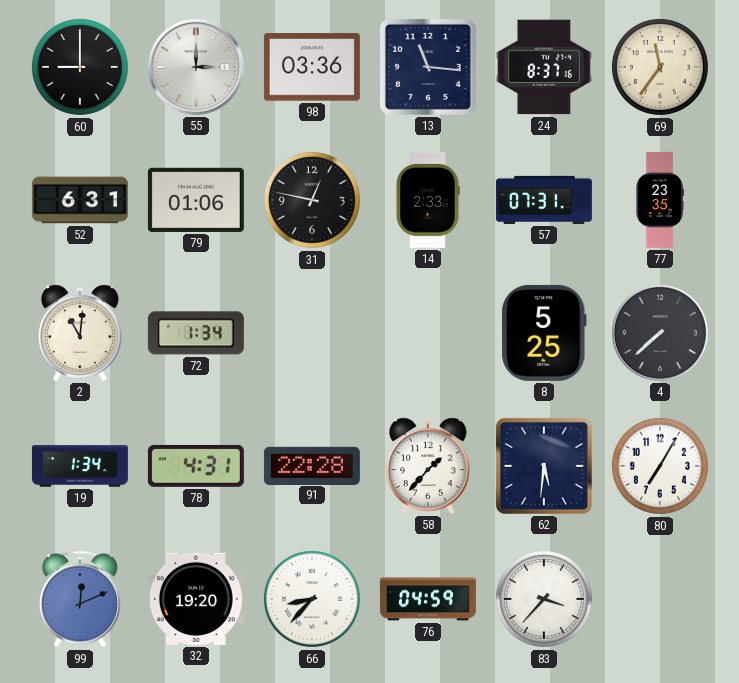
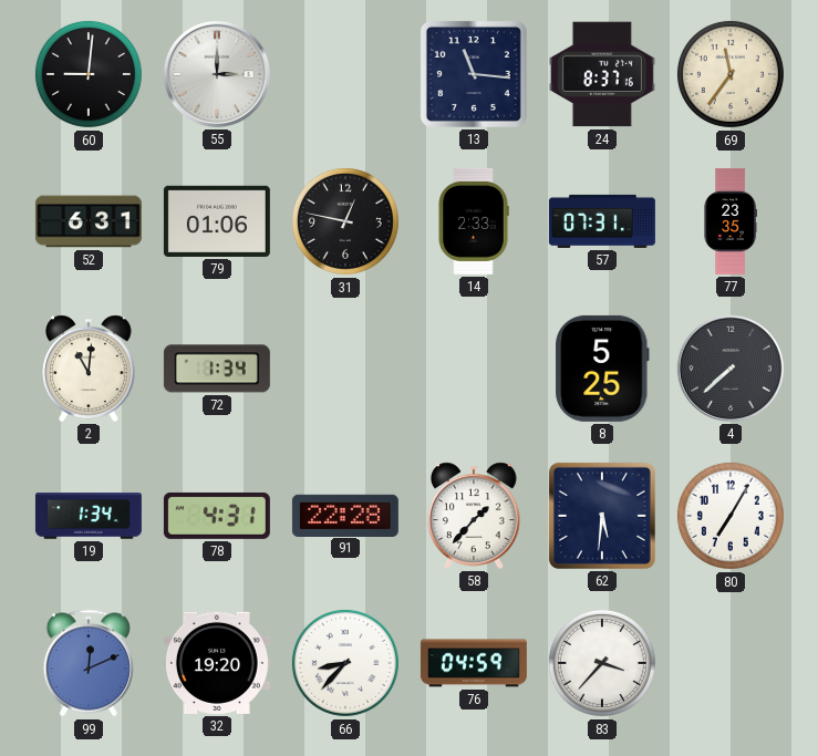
60: 9:00 -> 9:01 (89, 74)
98: 03:36 -> none (312, 67)
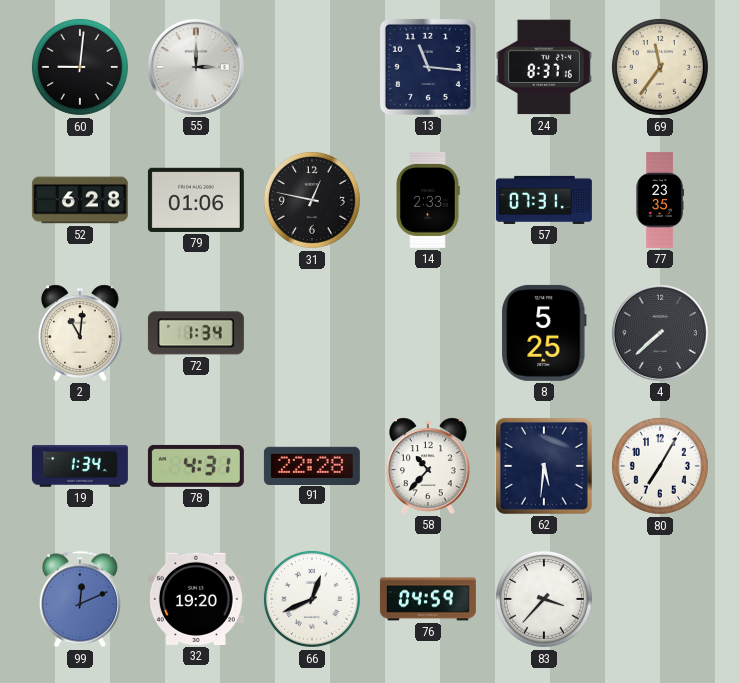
52: 6:31 -> 6:28 (80, 200)
58: 1:37 -> 10:37 (429, 466)
66: 8:37 -> 12:41 (312, 599)
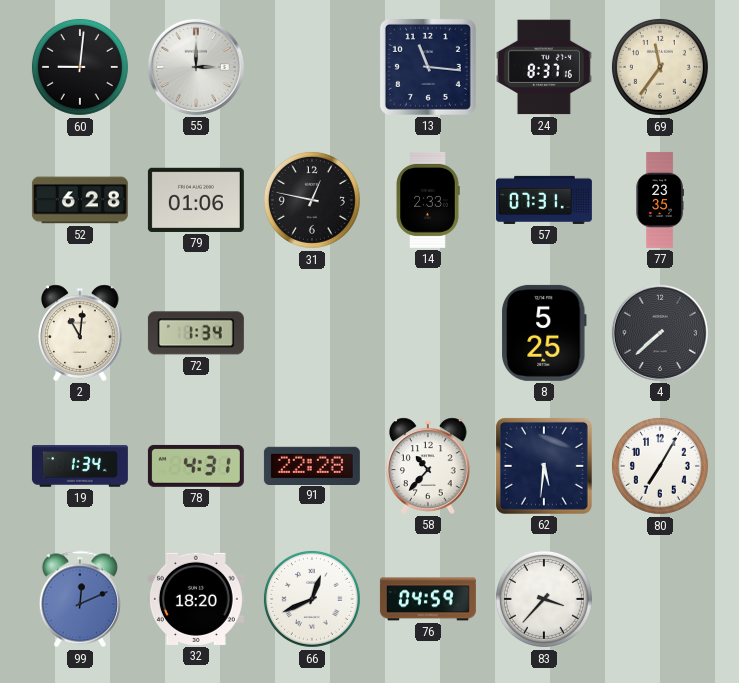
32: 19:20 -> 18:20 (196, 599)
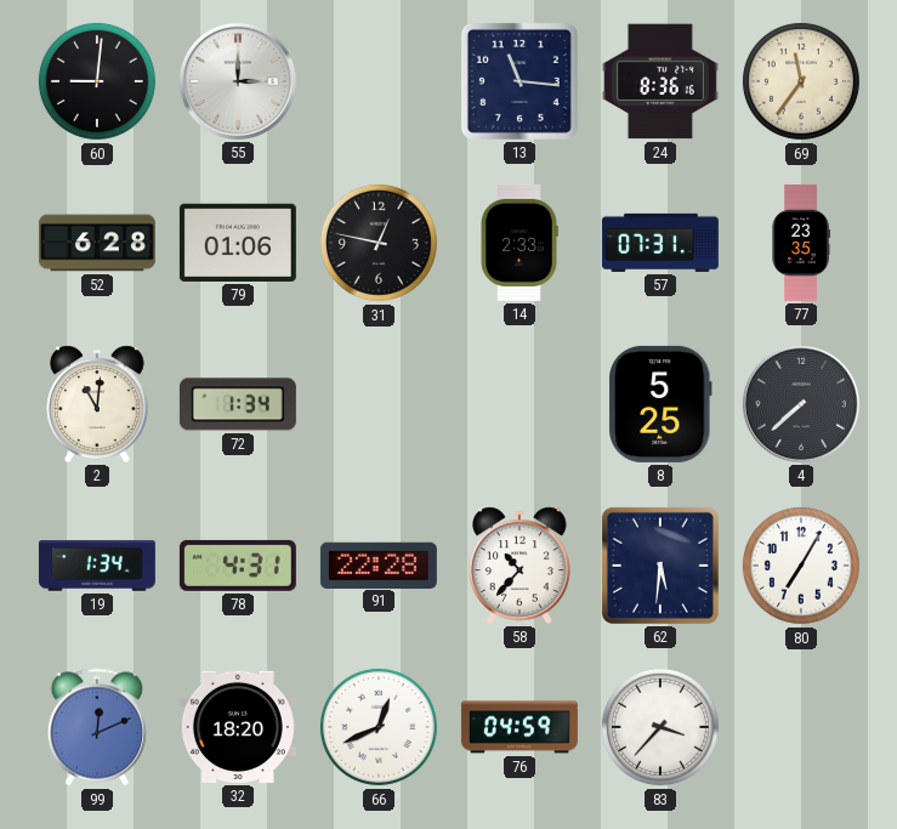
24: 8:37 -> 8:36 (660, 81)
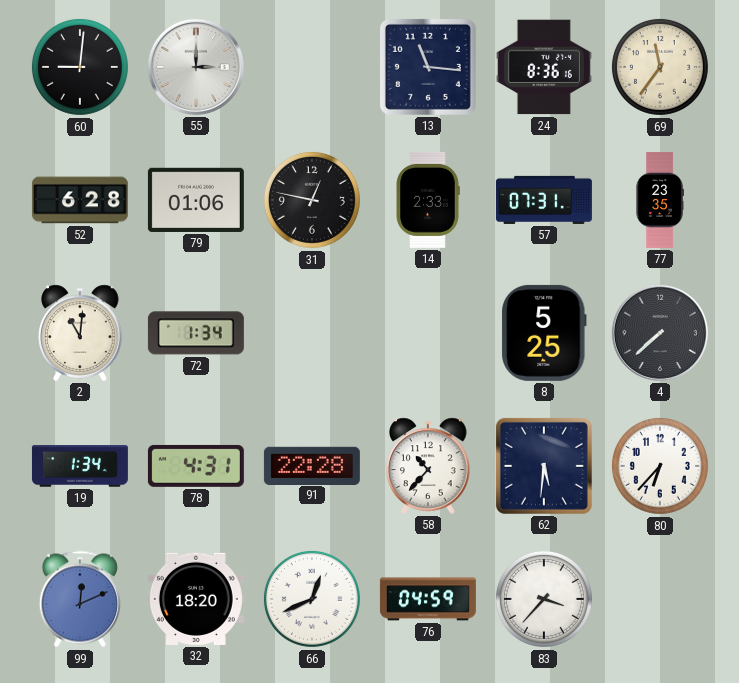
80: 7:05 -> 6:37 (660, 466)
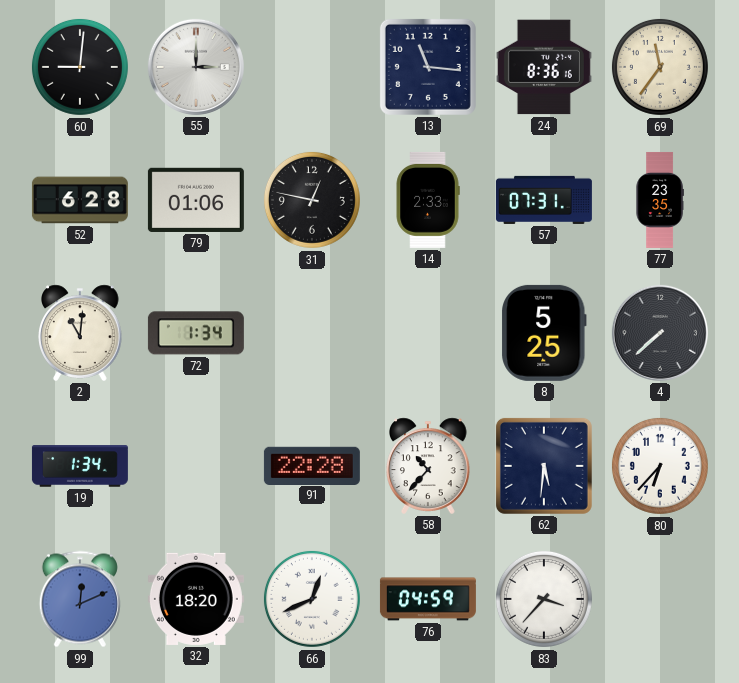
78: 4:31 -> none (196, 466)
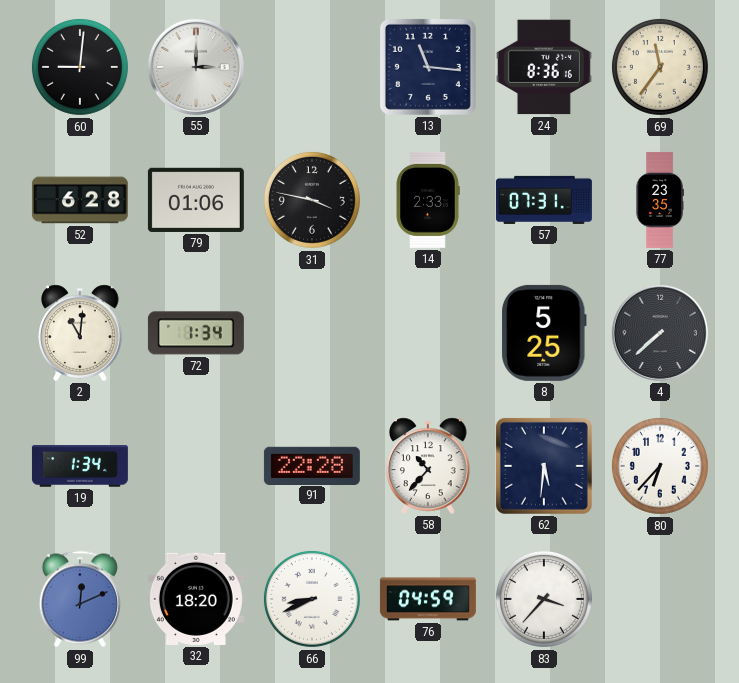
31: 12:47 -> 3:47 (312, 200)
66: 12:41 -> 8:41 (312, 599)
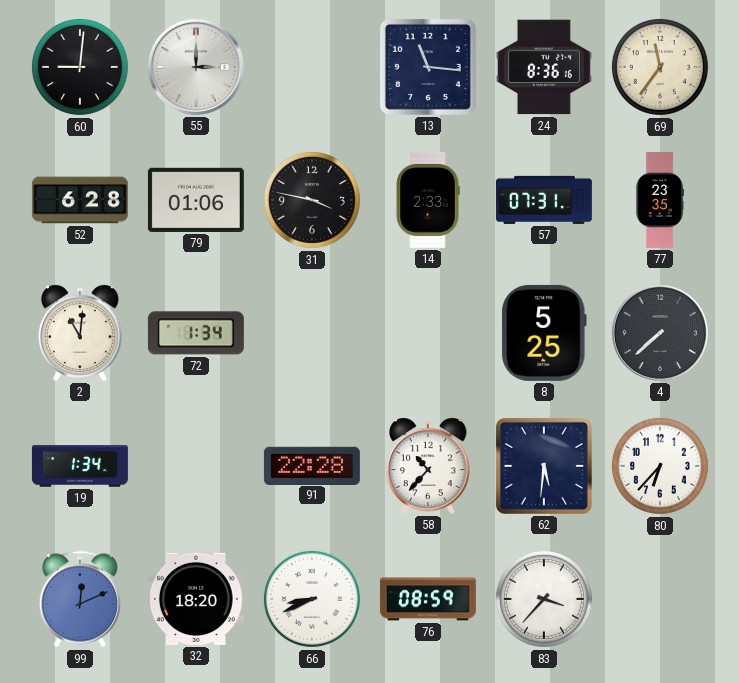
76: 04:59 -> 08:59 (428, 599)
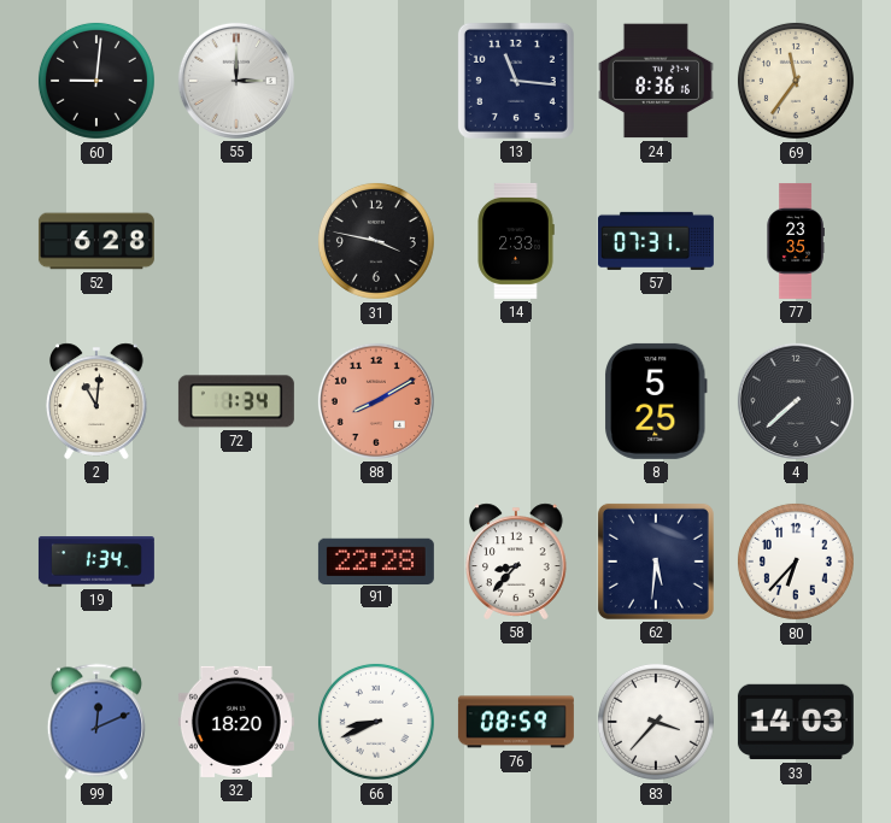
79: 01:06 -> none (196, 200)
88: none -> 8:10 (376, 401)
58: 10:37 -> 8:37 (517, 562)
33: none -> 14:03 (796, 722)
